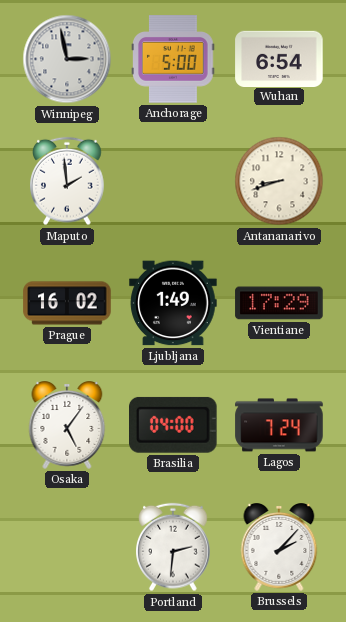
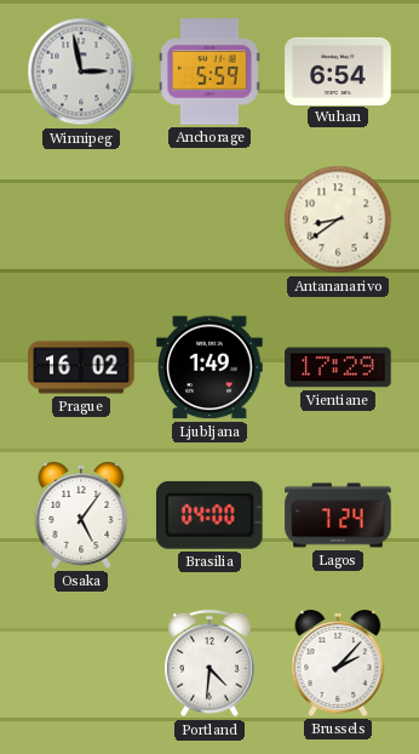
Anchorage: 5:00 -> 5:59 (209, 72)
Maputo: 1:59 -> none (68, 181)
Antananarivo: 8:42 -> 8:39 (338, 219)
Portland: 2:31 -> 4:31 (211, 663)
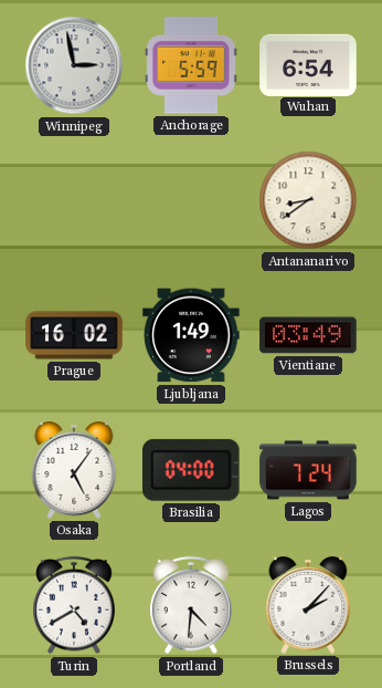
Vientiane: 17:29 -> 03:49 (308, 335)
Turin: none -> 4:40 (75, 605)
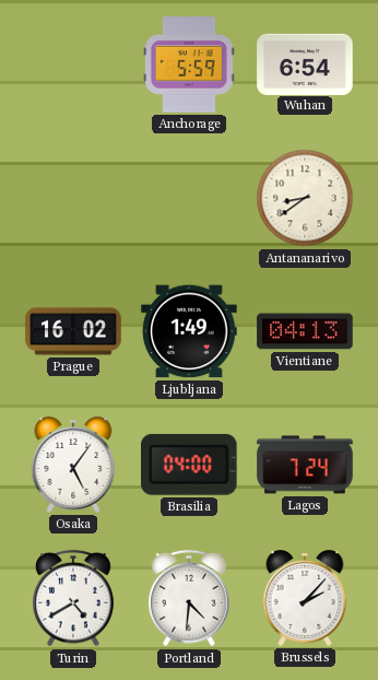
Winnipeg: 2:58 -> none (74, 65)
Vientiane: 03:49 -> 04:13 (305, 331)
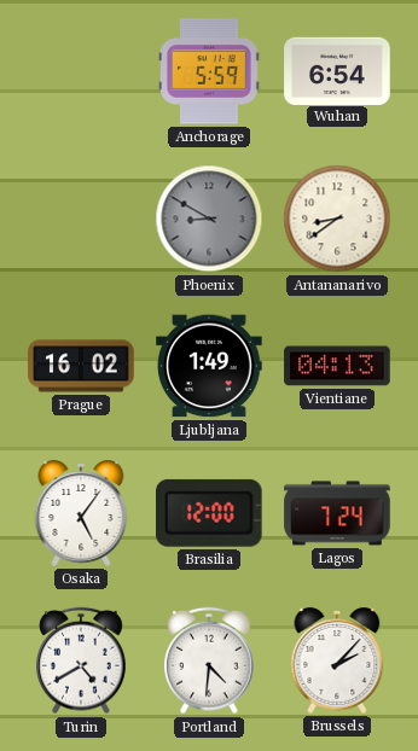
Phoenix: none -> 8:50 (209, 219)
Brasilia: 04:00 -> 12:00 (210, 513)
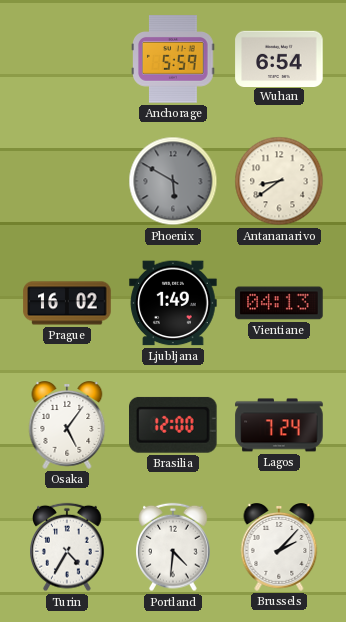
Phoenix: 8:50 -> 5:50 (173, 181)
Turin: 4:40 -> 4:35 (68, 547)
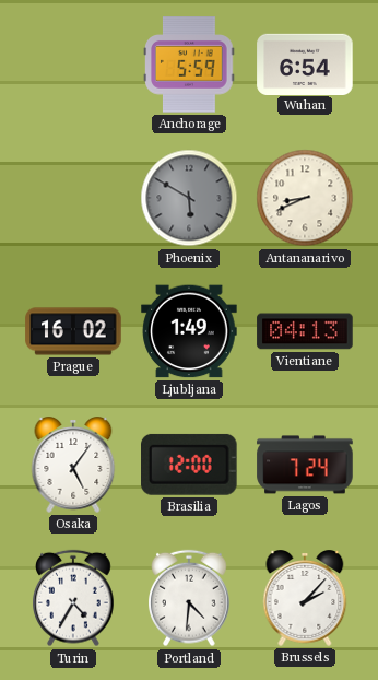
Antananarivo: 8:39 -> 8:41 (305, 198)
